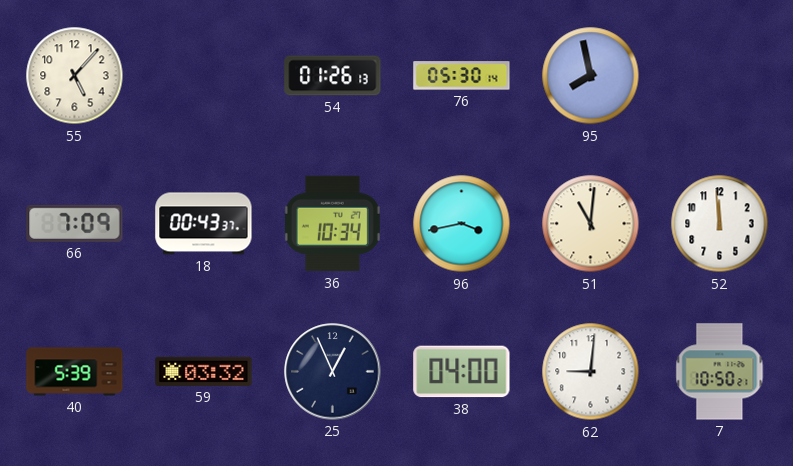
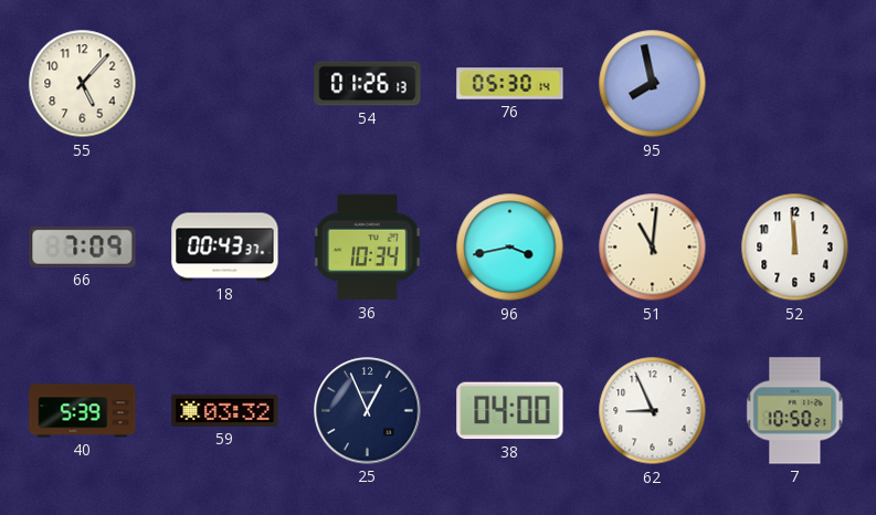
62: 9:01 -> 8:56 (653, 411)
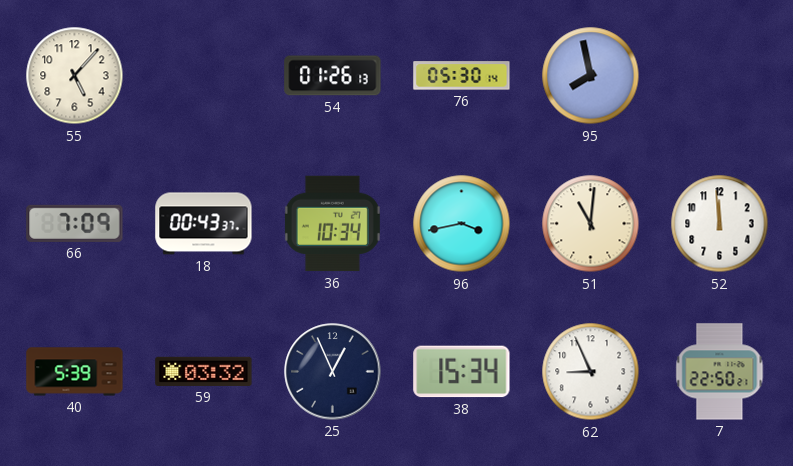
38: 04:00 -> 15:34 (462, 372)
7: 10:50 -> 22:50 (720, 372)
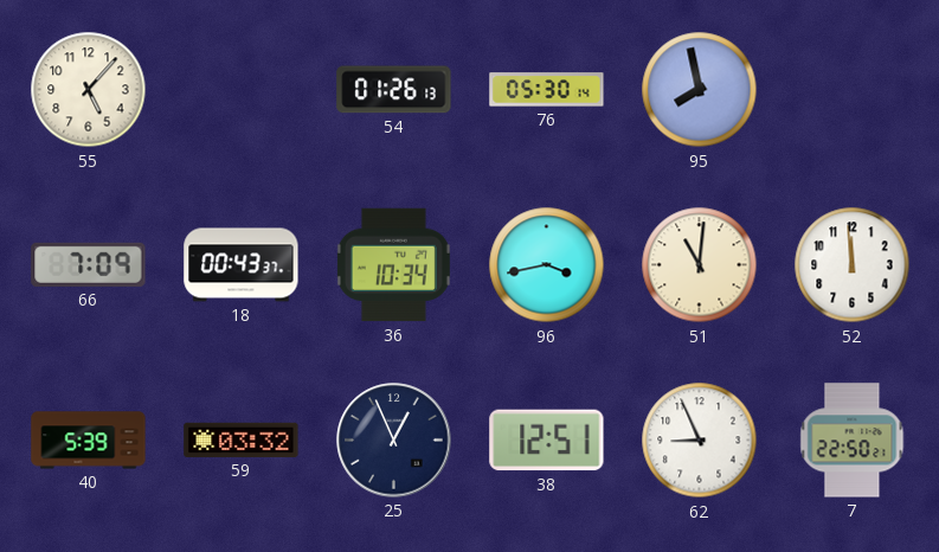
38: 15:34 -> 12:51 (547, 441)
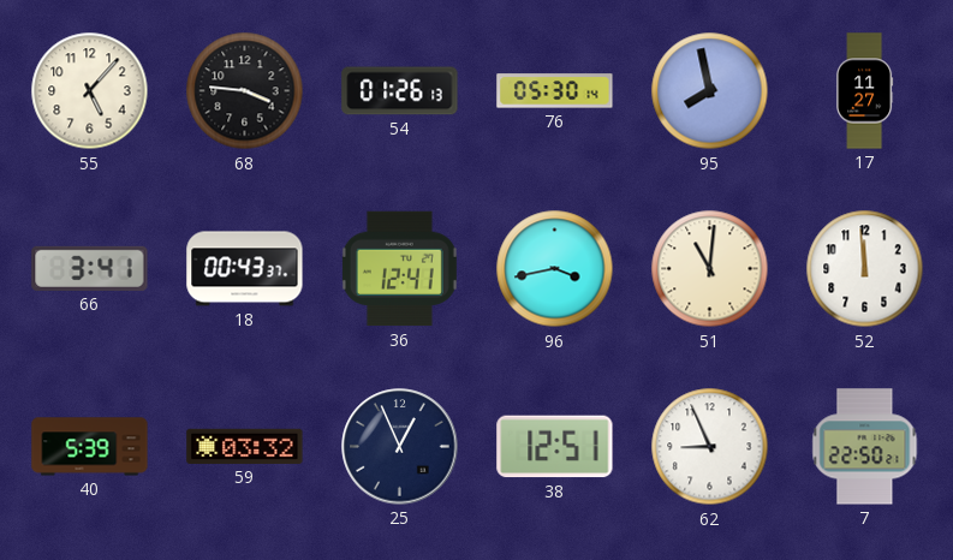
68: none -> 3:46 (245, 91)
17: none -> 11:27 (865, 91)
66: 7:09 -> 3:41 (90, 268)
36: 10:34 -> 12:41 (399, 269)
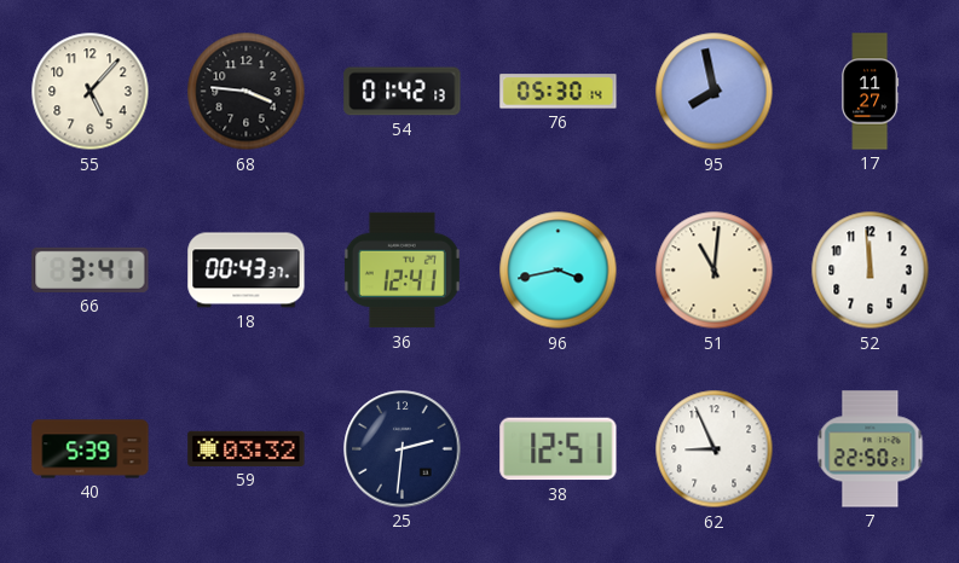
54: 01:26 -> 01:42 (403, 92)
25: 12:56 -> 2:31 (403, 449)
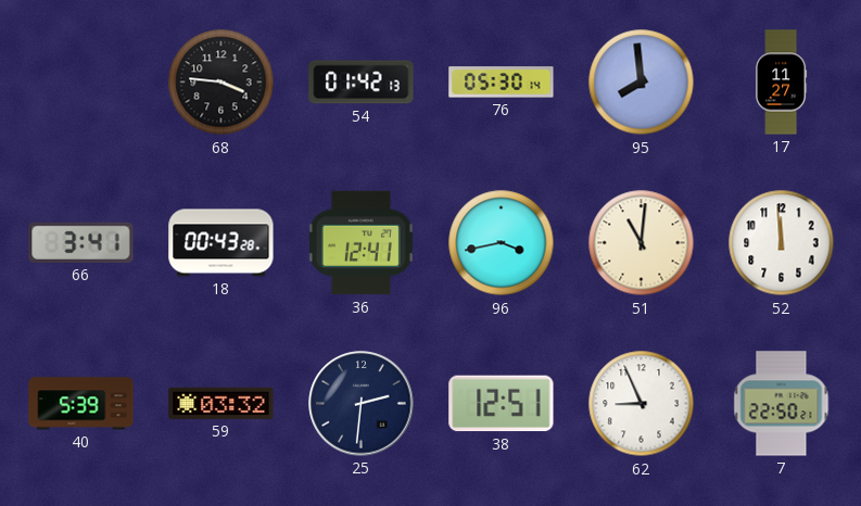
55: 5:07 -> none (91, 92)
95: 7:58 -> 7:59 (642, 83)
18: 00:43:37 -> 00:43:28 (221, 243)
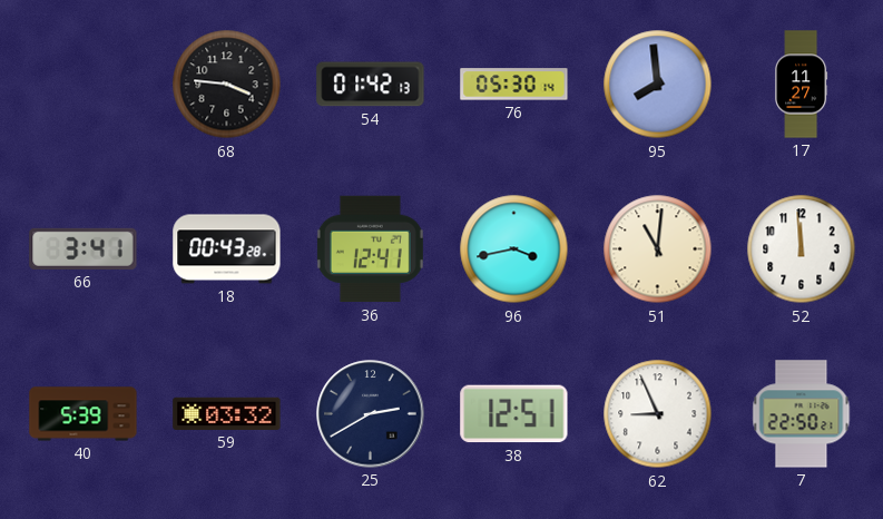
25: 2:31 -> 2:40 (371, 414)
